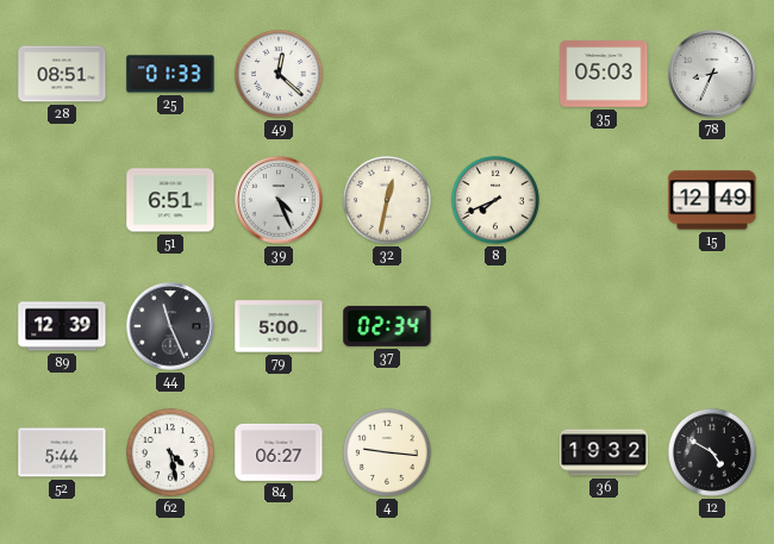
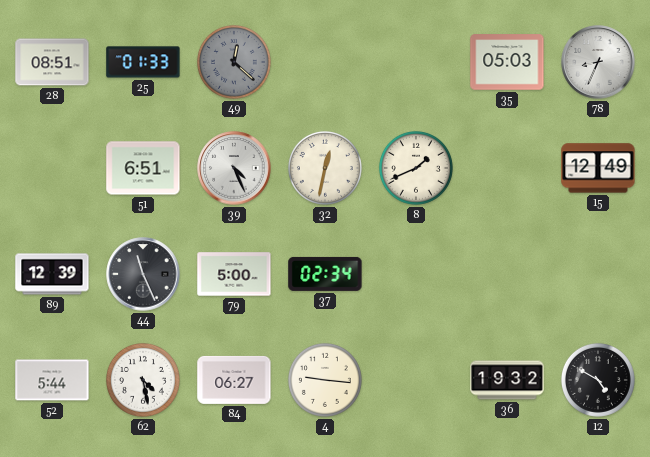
49 dial: white -> grey (234, 62)
8: 7:41 -> 1:41 (416, 168)
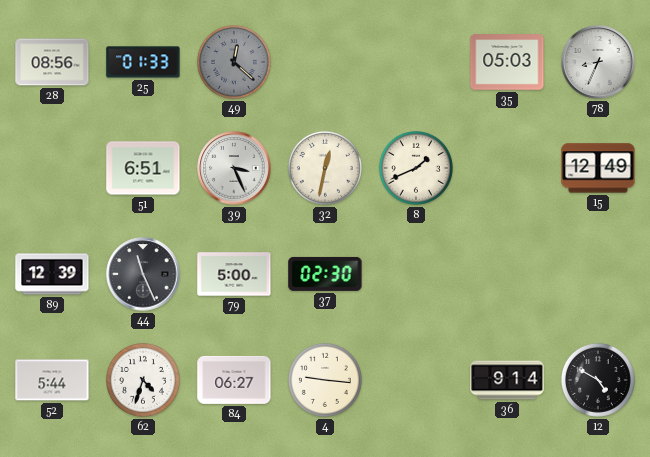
28: 08:51 -> 08:56 (52, 62)
39: 4:26 -> 3:26 (234, 168)
37: 02:34 -> 02:30 (325, 274)
62: 4:28 -> 4:33 (143, 380)
36: 19:32 -> 9:14 (507, 380)
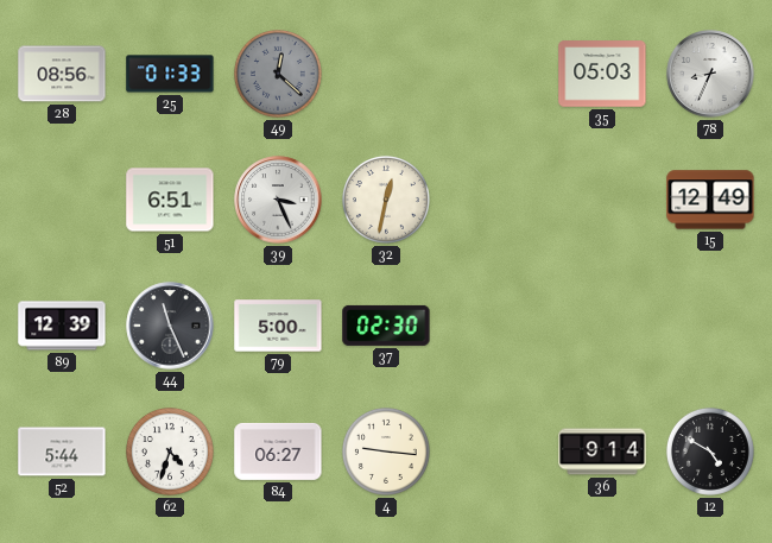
8: 1:41 -> none (416, 168)
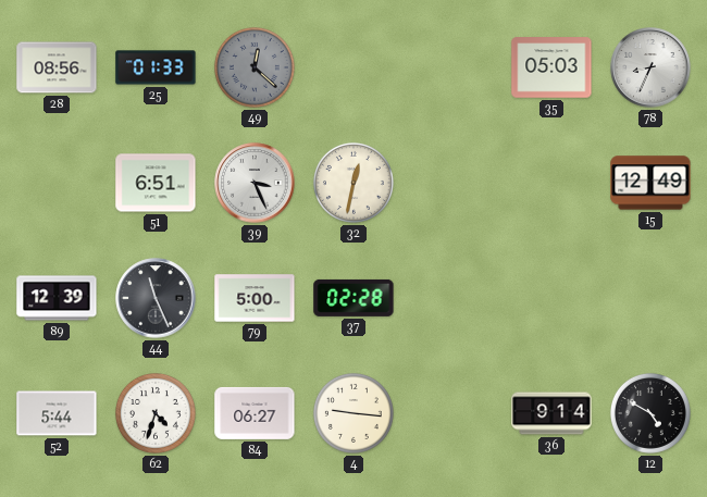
37: 02:30 -> 02:28 (353, 298)
